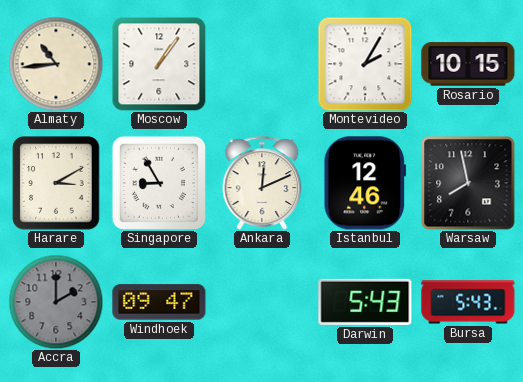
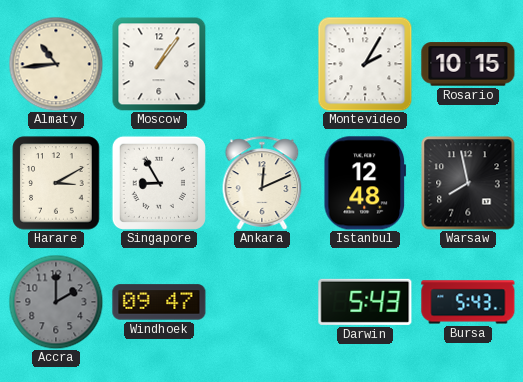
Istanbul: 12:46 -> 12:48 (365, 183)
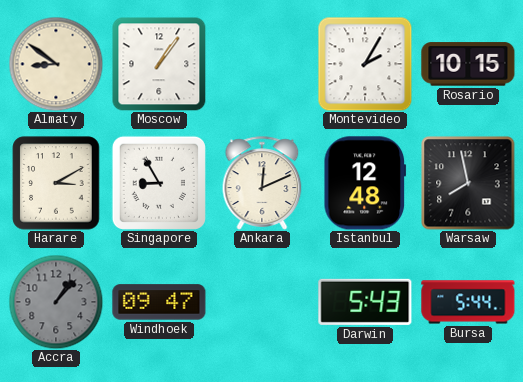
Almaty: 10:44 -> 8:51 (56, 64)
Accra: 2:00 -> 1:07 (56, 302)
Bursa: 5:43 -> 5:44 (468, 302)
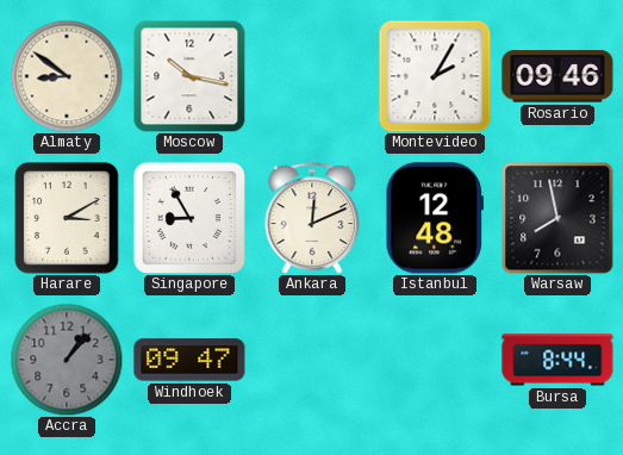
Moscow: 1:06 -> 10:17 (189, 76)
Rosario: 10:15 -> 09:46 (557, 76)
Darwin: 5:43 -> none (365, 302)
Bursa: 5:44 -> 8:44 (557, 360)
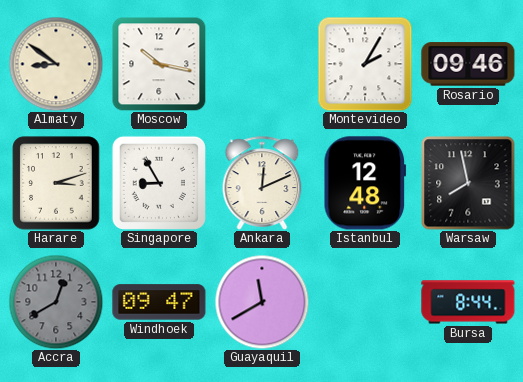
Harare: 3:10 -> 3:12 (56, 183)
Accra: 1:07 -> 12:40 (56, 302)
Guayaquil: none -> 11:40 (262, 302)
